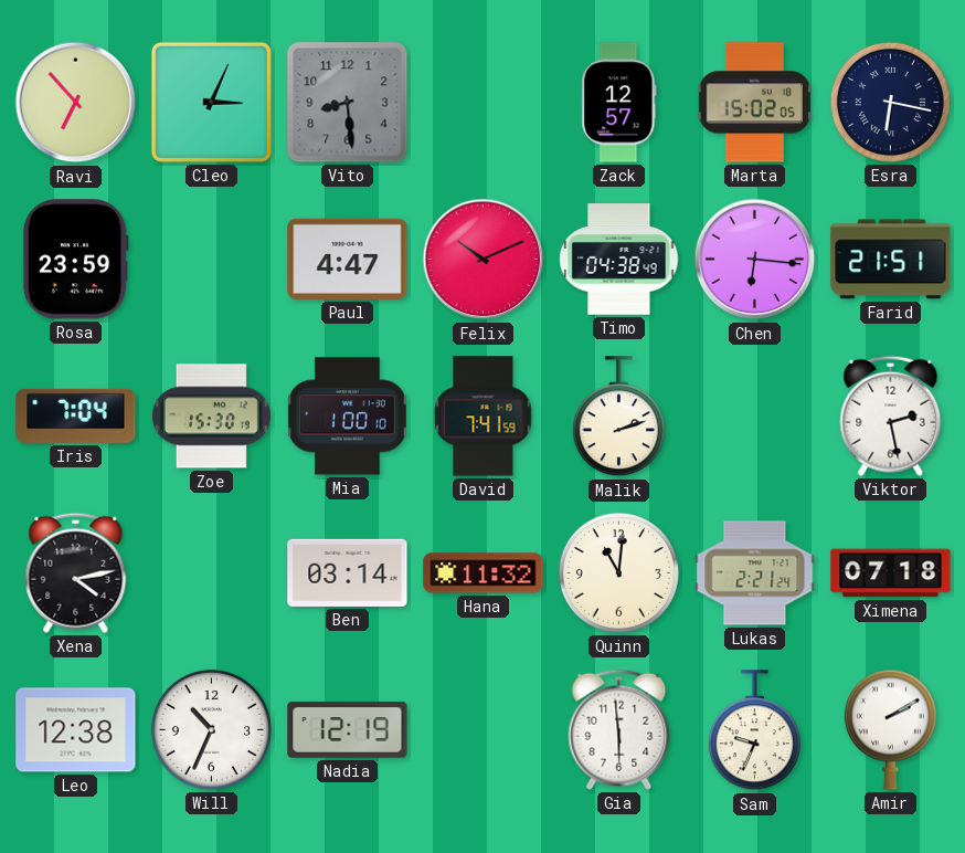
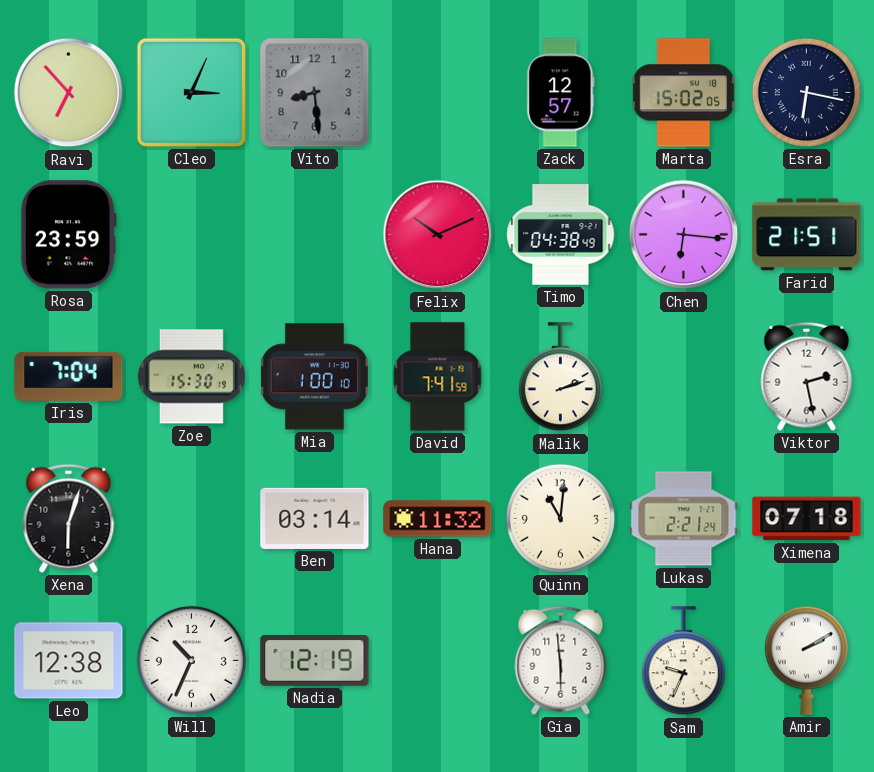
Paul: 4:47 -> none (348, 259)
Xena: 4:13 -> 6:03 (69, 518)
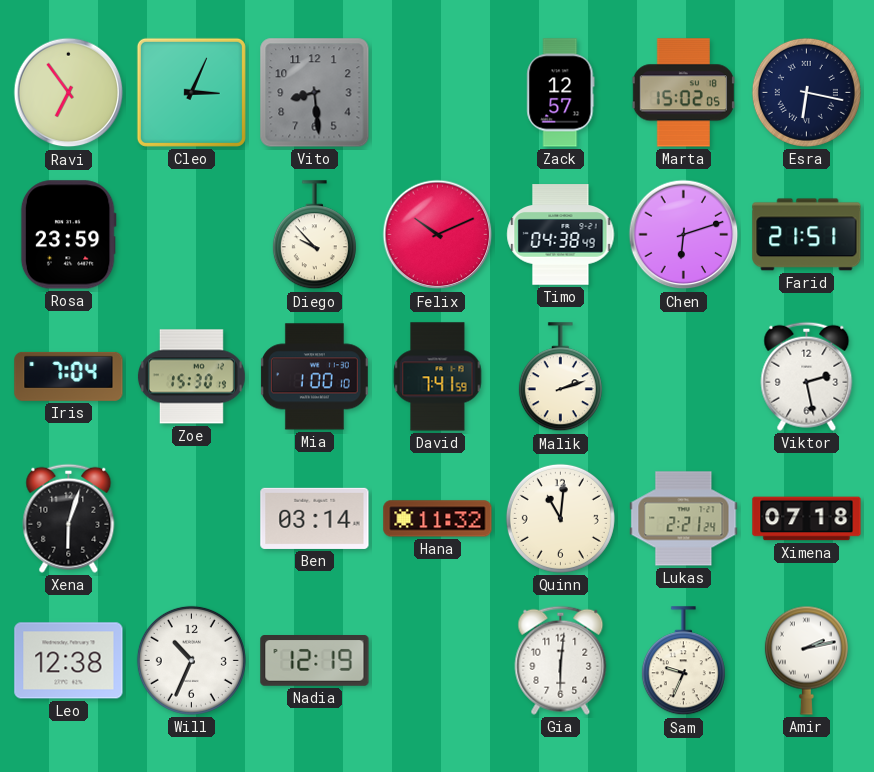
Ravi: 6:53 -> 6:54 (69, 93)
Diego: none -> 9:53 (314, 235)
Chen: 6:16 -> 6:12 (684, 235)
Gia: 5:59 -> 6:01 (561, 660)
Amir: 2:10 -> 2:13 (806, 660)
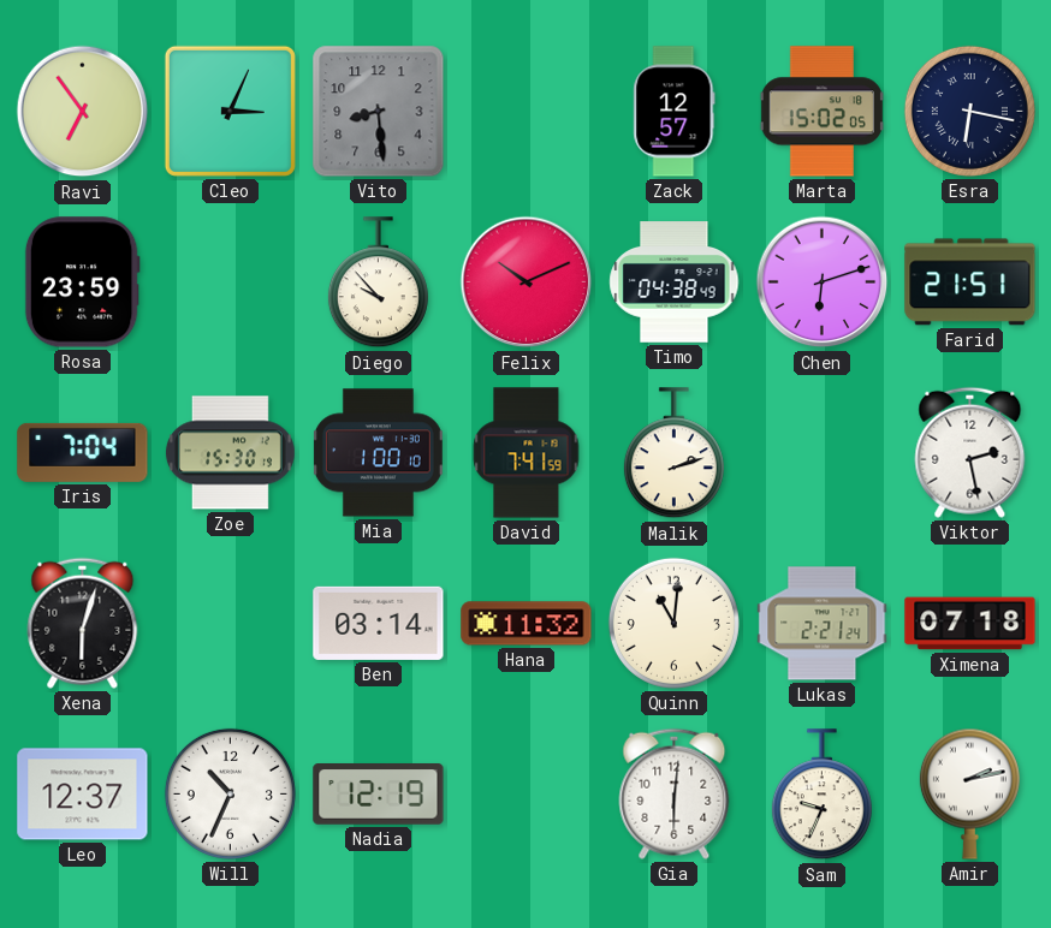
Leo: 12:38 -> 12:37 (83, 795)
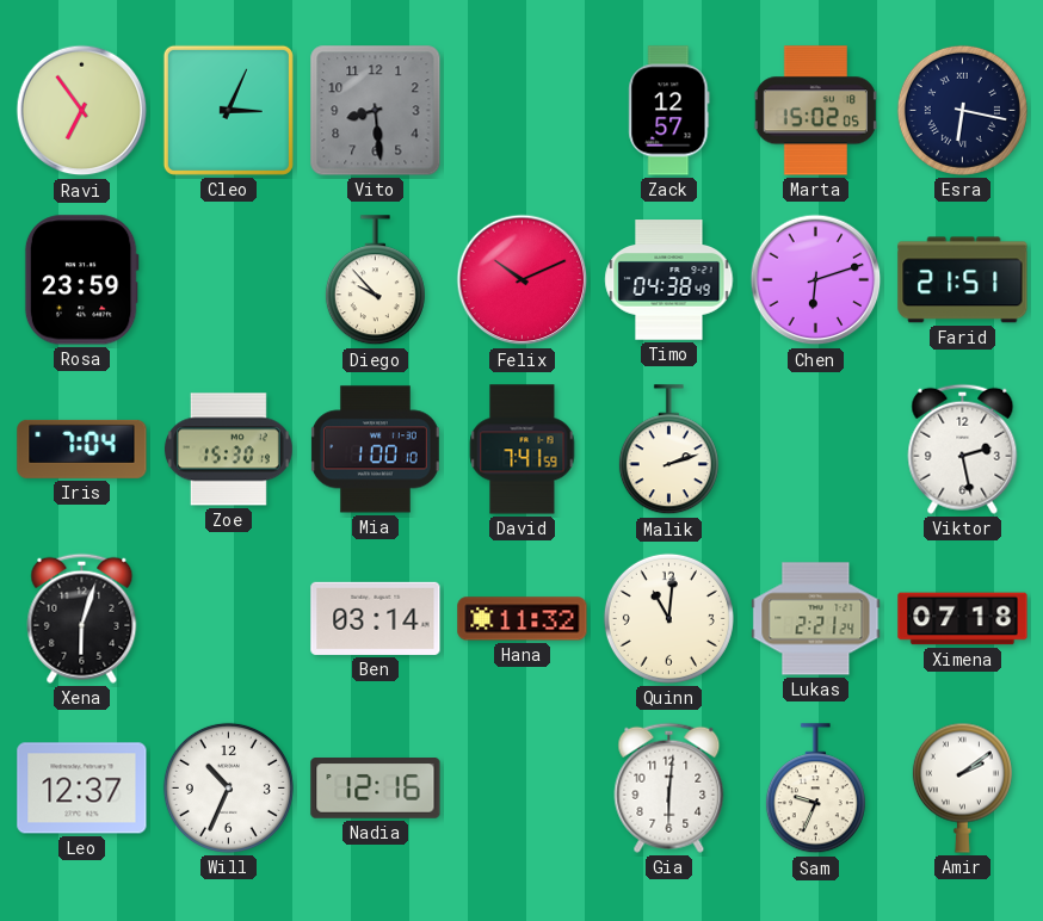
Nadia: 12:19 -> 12:16 (376, 789)
Amir: 2:13 -> 2:09 (962, 787)
